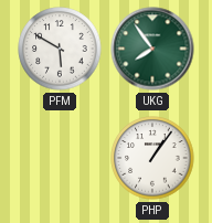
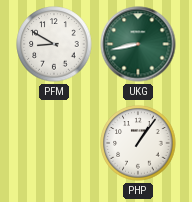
PFM: 5:50 -> 8:50 (54, 44)
UKG: 7:54 -> 8:43 (138, 44)
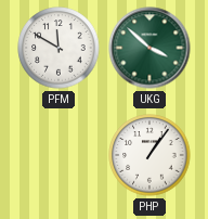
PFM: 8:50 -> 11:50 (58, 48)
UKG: 8:43 -> 3:52 (149, 48)
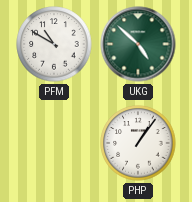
PFM: 11:50 -> 10:50 (54, 44)
UKG: 3:52 -> 4:52 (138, 44)
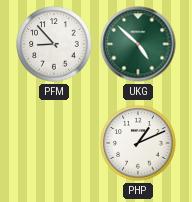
PFM: 10:50 -> 8:53 (54, 44)
PHP: 1:06 -> 1:11 (138, 143)
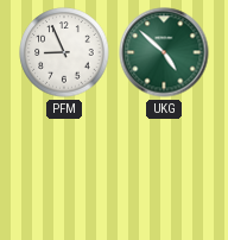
PFM: 8:53 -> 8:56 (64, 52)
PHP: 1:11 -> none (138, 143)
